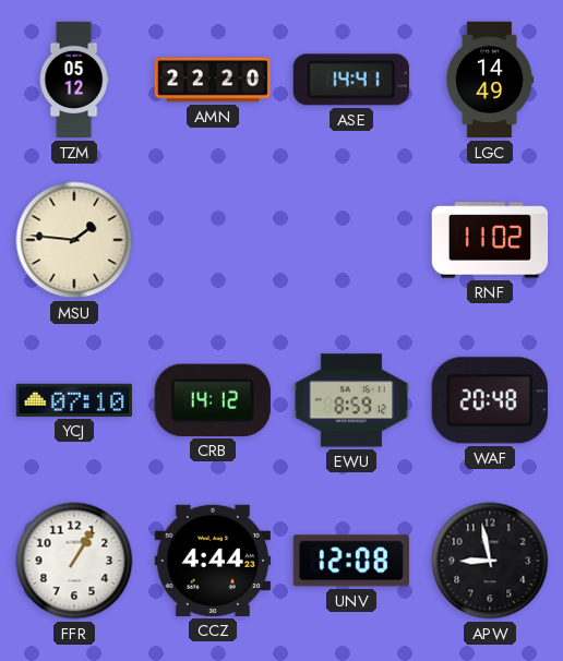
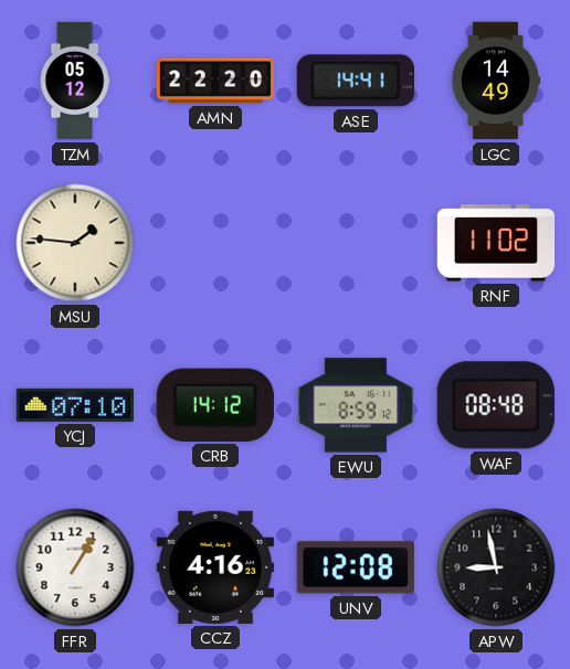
WAF: 20:48 -> 08:48 (496, 405)
CCZ: 4:44 -> 4:16 (214, 567)
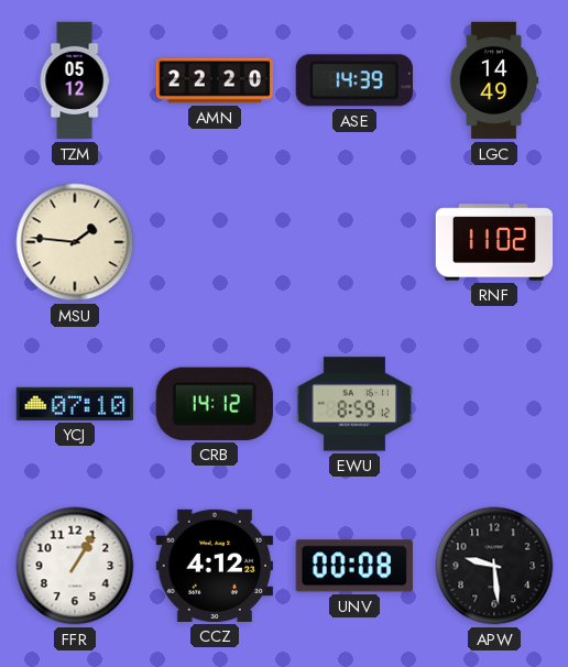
ASE: 14:41 -> 14:39 (354, 80)
WAF: 08:48 -> none (496, 405)
CCZ: 4:16 -> 4:12 (214, 566)
UNV: 12:08 -> 00:08 (354, 566)
APW: 8:58 -> 9:29 (494, 566)
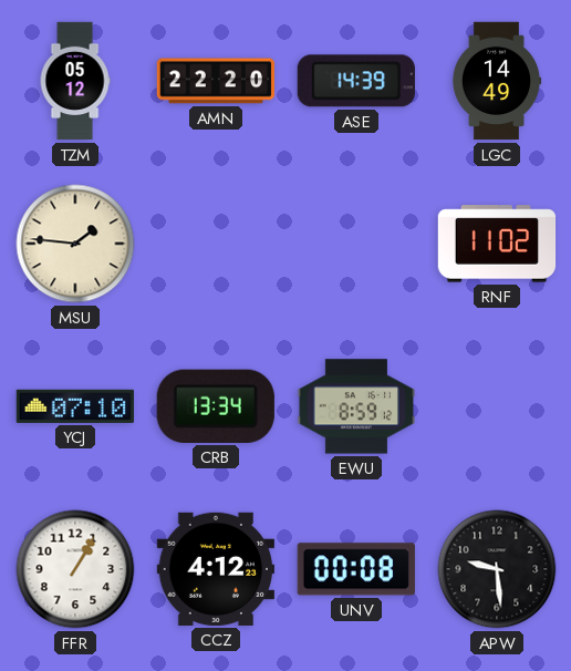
CRB: 14:12 -> 13:34 (216, 406)
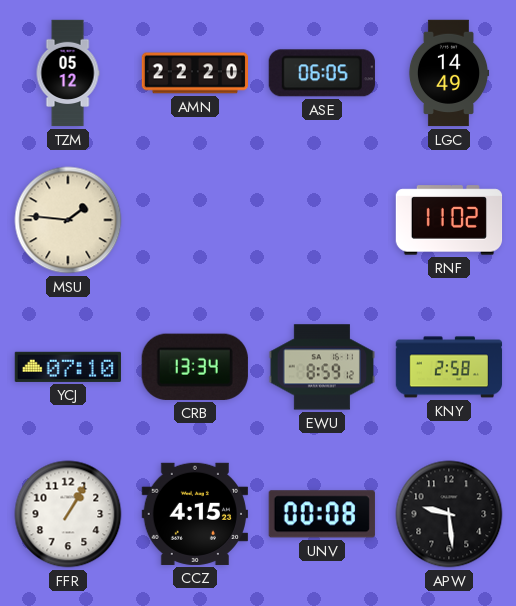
ASE: 14:39 -> 06:05 (322, 73)
KNY: none -> 2:58 (449, 367)
CCZ: 4:12 -> 4:15 (194, 514)
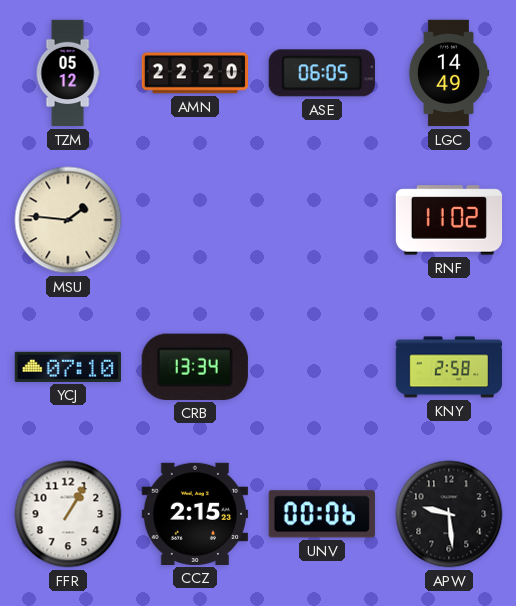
EWU: 8:59 -> none (321, 367)
CCZ: 4:15 -> 2:15 (194, 514)
UNV: 00:08 -> 00:06 (322, 514)
